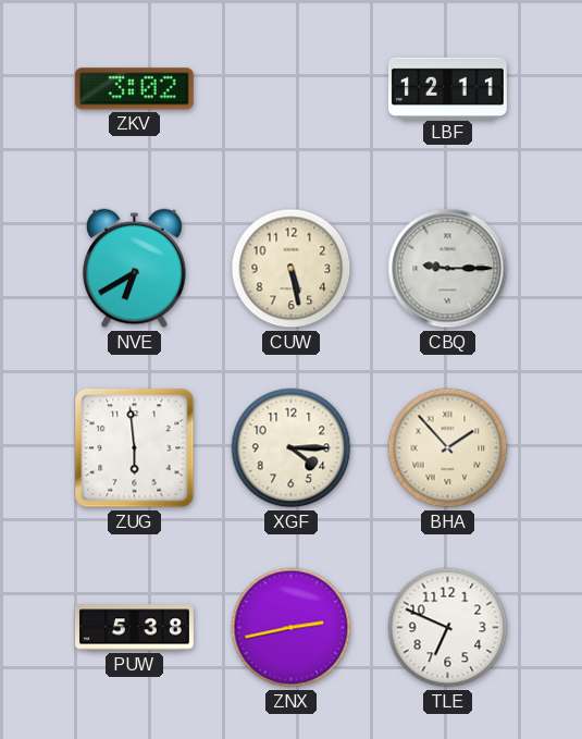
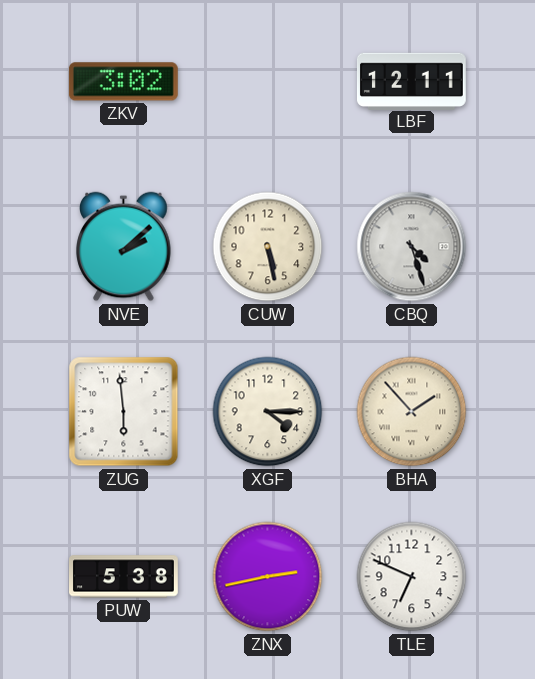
NVE: 6:40 -> 2:08 (124, 247)
CBQ: 9:15 -> 4:27 (412, 247)
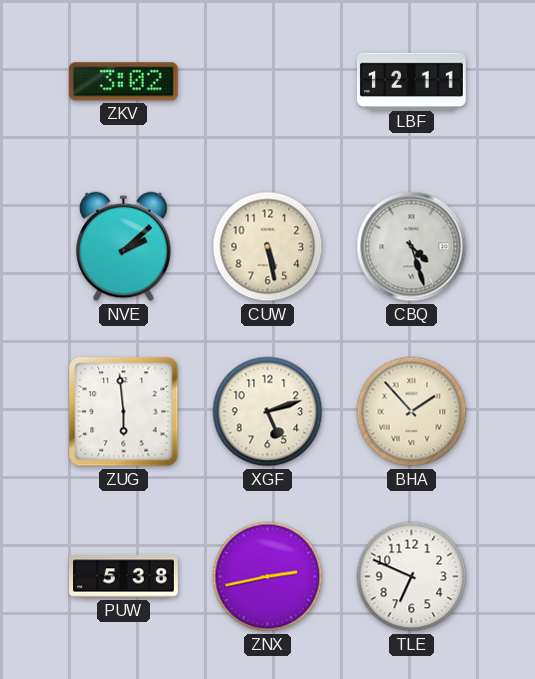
XGF: 4:15 -> 5:12 (268, 412)
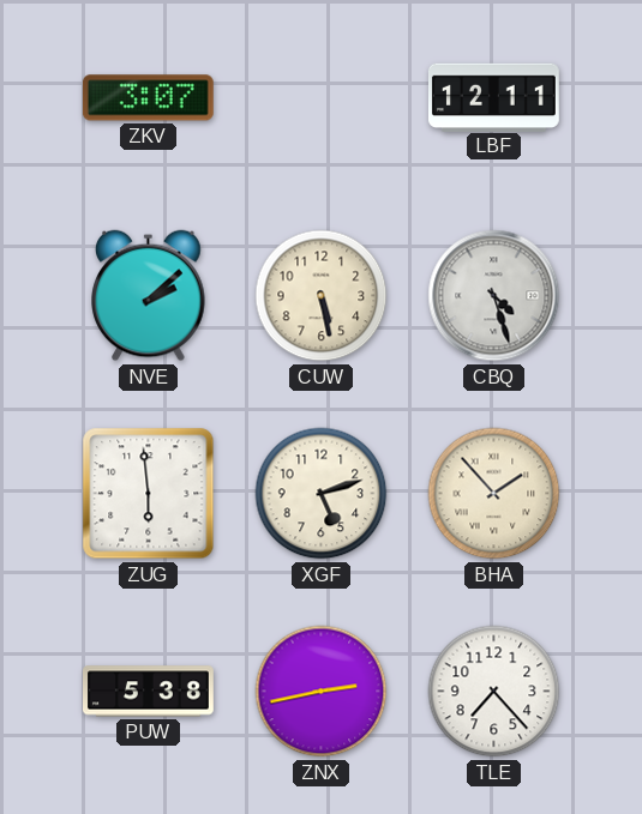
ZKV: 3:02 -> 3:07 (148, 98)
TLE: 6:49 -> 7:23 (494, 692)
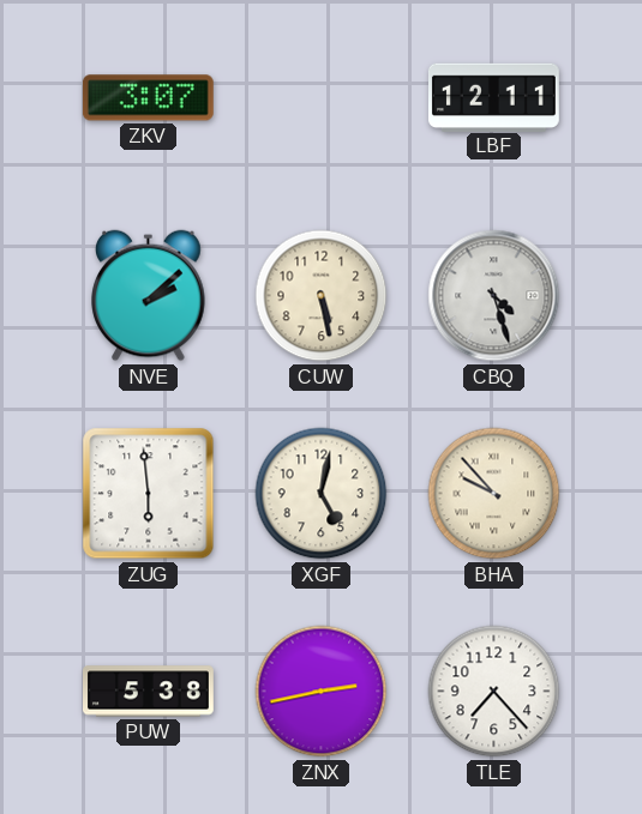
XGF: 5:12 -> 5:02 (322, 494)
BHA: 1:53 -> 9:53 (494, 494)
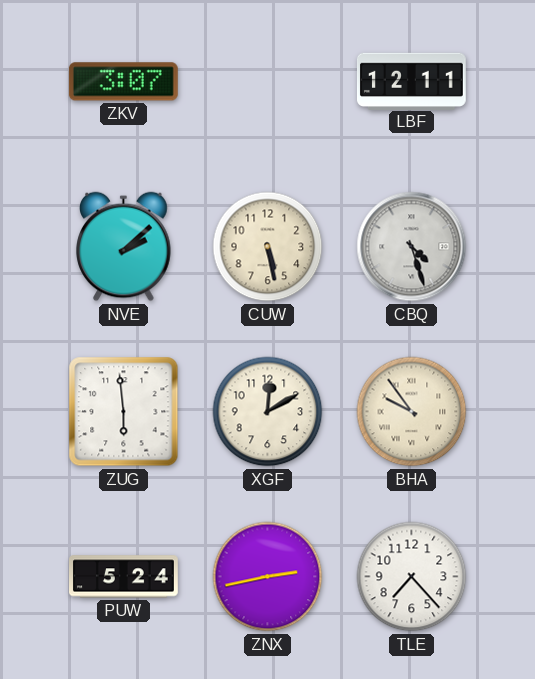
XGF: 5:02 -> 12:10 (268, 412)
BHA: 9:53 -> 9:54 (412, 412)
PUW: 5:38 -> 5:24 (124, 577)
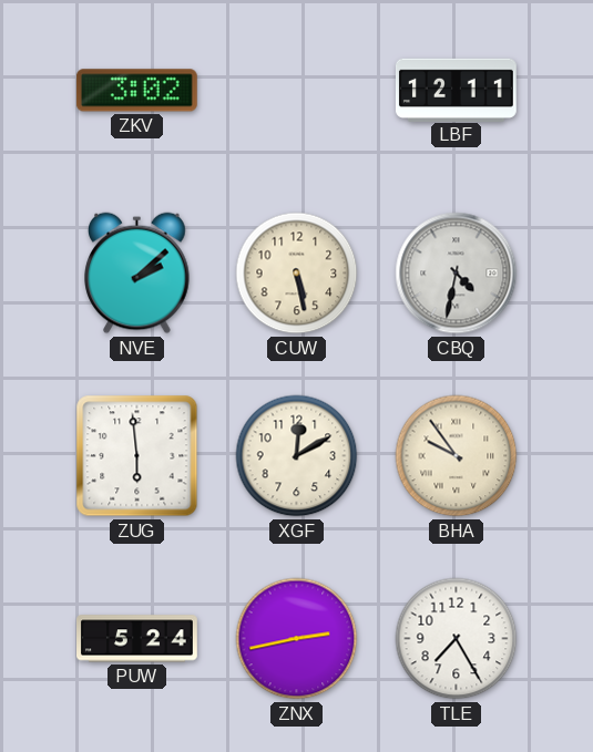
ZKV: 3:07 -> 3:02 (136, 91)
CBQ: 4:27 -> 4:32 (457, 274)
TLE: 7:23 -> 7:25 (457, 639)
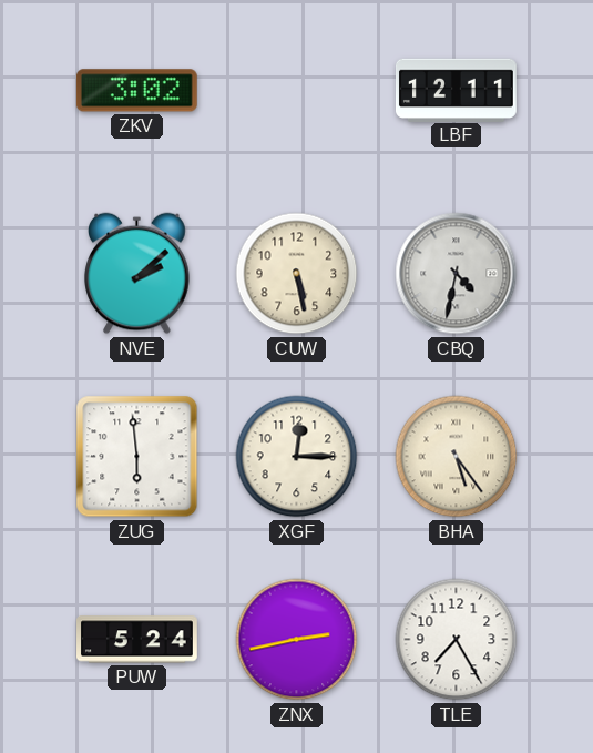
XGF: 12:10 -> 12:15 (297, 457)
BHA: 9:54 -> 5:24 (457, 457)
